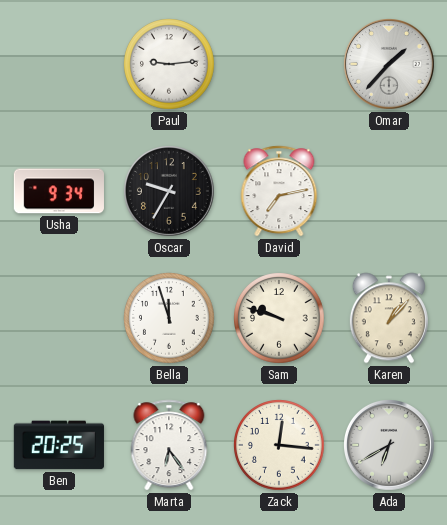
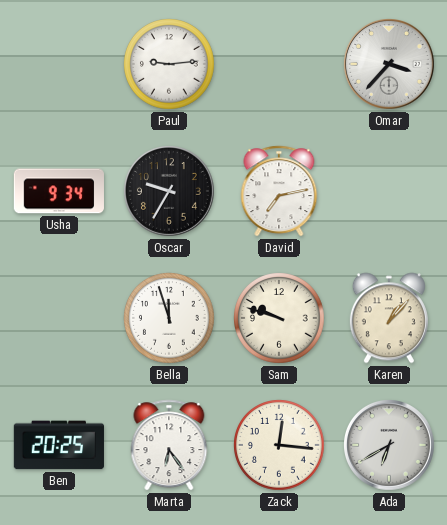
Omar: 1:37 -> 3:37 (390, 65)
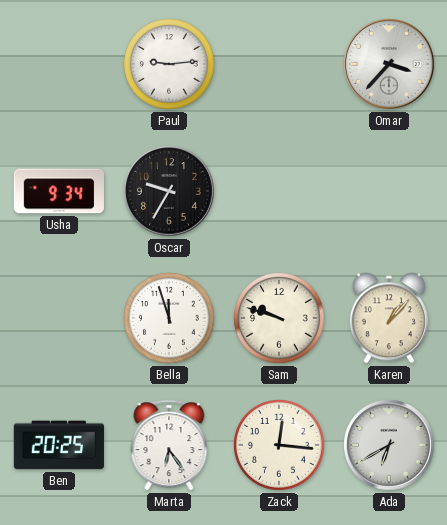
David: 7:13 -> none (279, 191)
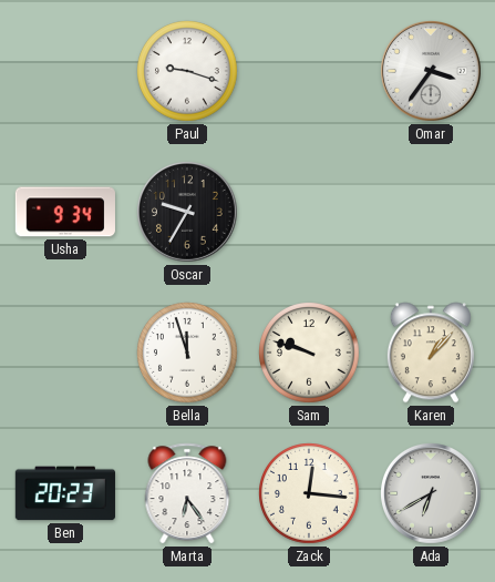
Paul: 9:14 -> 9:18 (188, 72)
Omar: 3:37 -> 3:36 (432, 72)
Ben: 20:25 -> 20:23 (65, 493)
